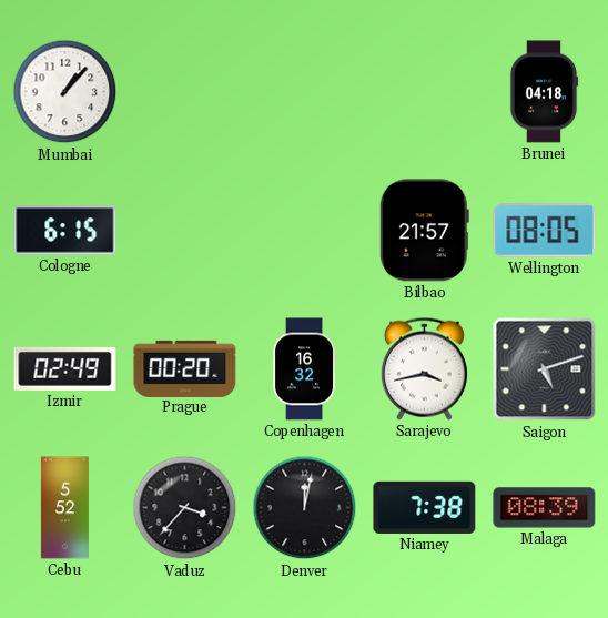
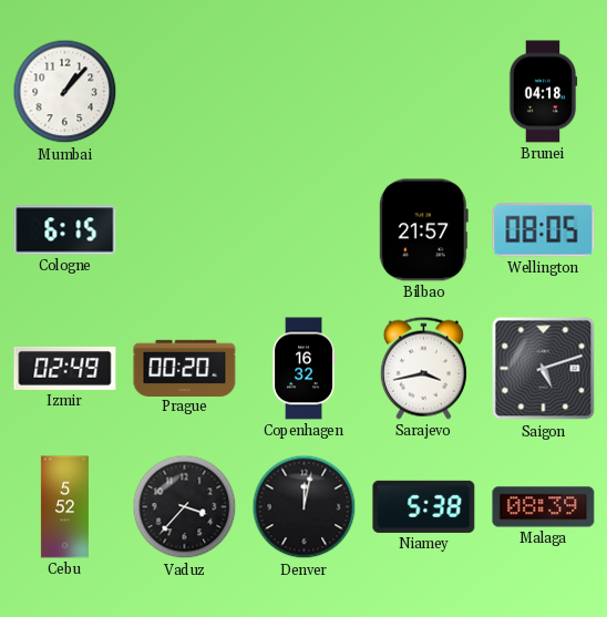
Niamey: 7:38 -> 5:38 (424, 506)
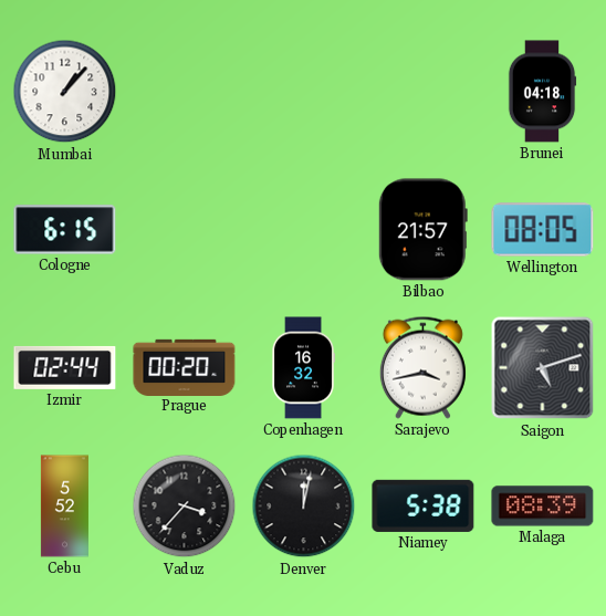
Izmir: 02:49 -> 02:44 (65, 367)
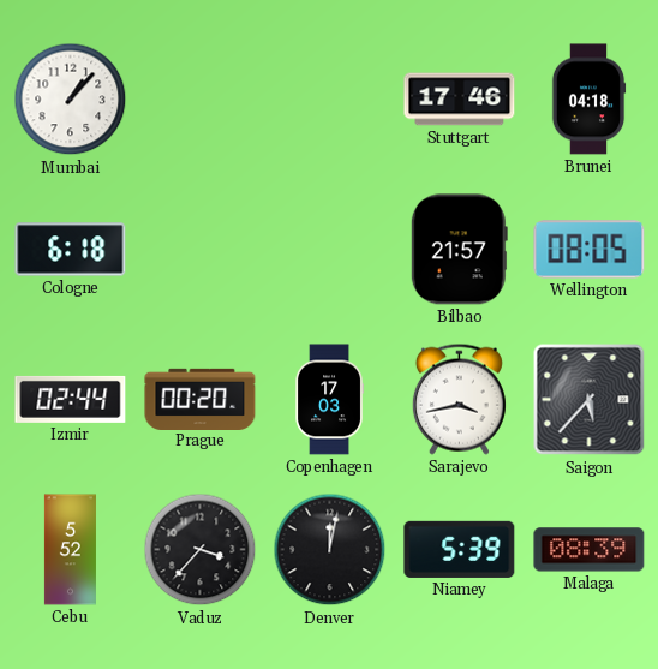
Stuttgart: none -> 17:46 (460, 100)
Cologne: 6:15 -> 6:18 (71, 250)
Copenhagen: 16:32 -> 17:03 (329, 400)
Saigon: 5:12 -> 5:37 (590, 400)
Niamey: 5:38 -> 5:39 (460, 549)
